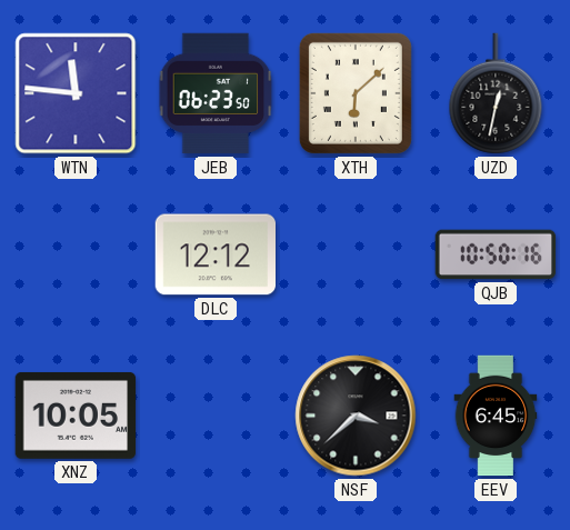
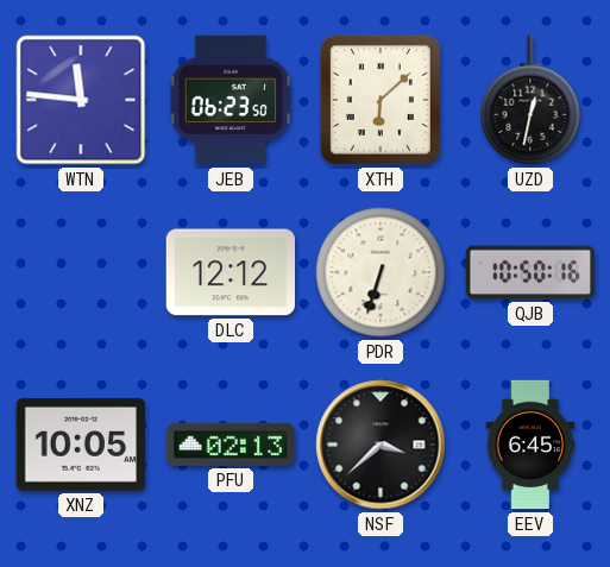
PDR: none -> 6:33 (381, 272)
PFU: none -> 02:13 (231, 445)
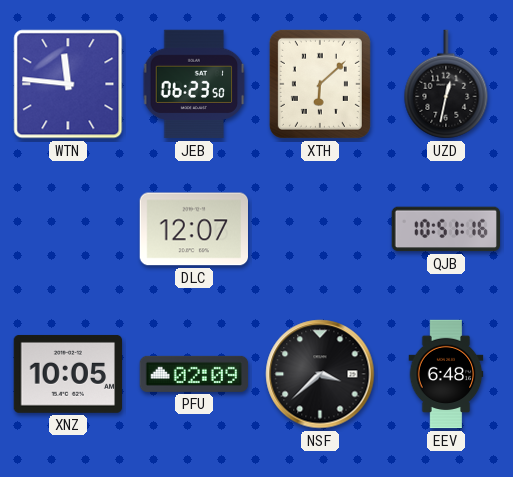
DLC: 12:12 -> 12:07 (193, 229)
PDR: 6:33 -> none (381, 272)
QJB: 10:50 -> 10:51 (446, 229)
PFU: 02:13 -> 02:09 (194, 374)
EEV: 6:45 -> 6:48 (446, 374)
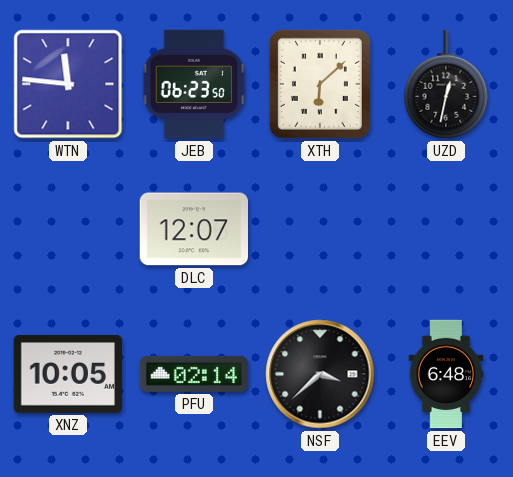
QJB: 10:51 -> none (446, 229)
PFU: 02:09 -> 02:14 (194, 374)
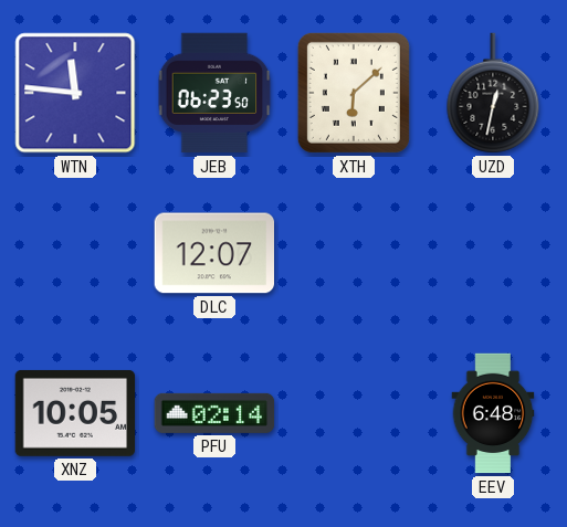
NSF: 3:38 -> none (320, 374)
